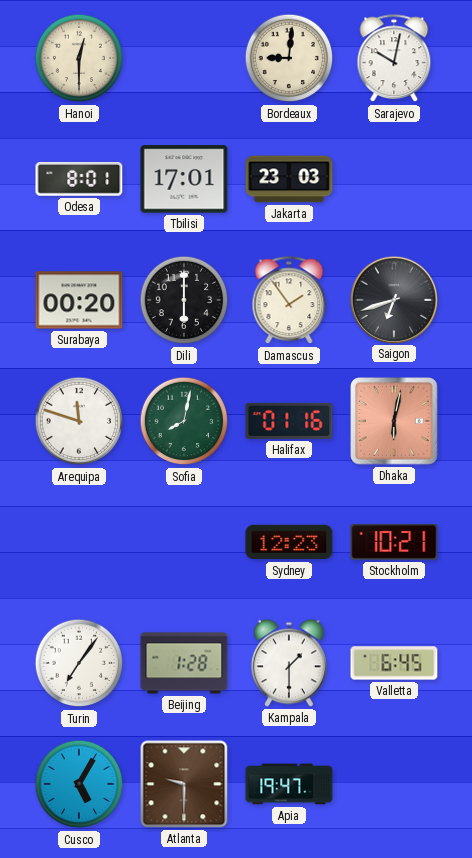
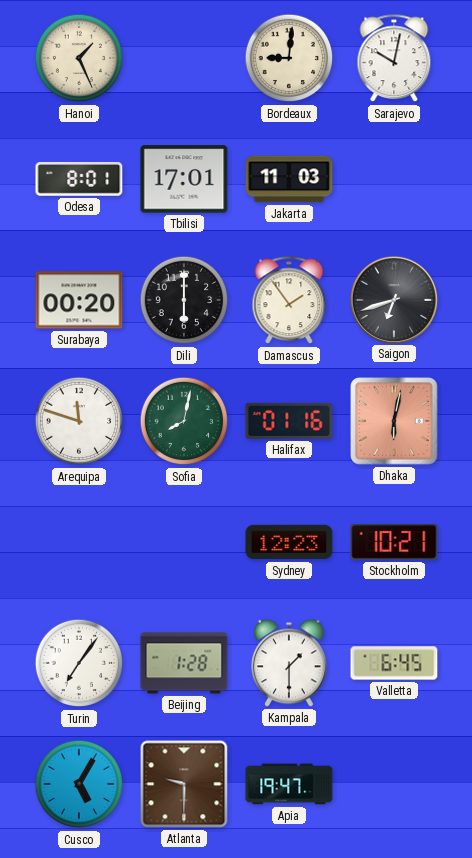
Hanoi: 12:30 -> 1:26 (79, 58)
Jakarta: 23:03 -> 11:03 (289, 179)
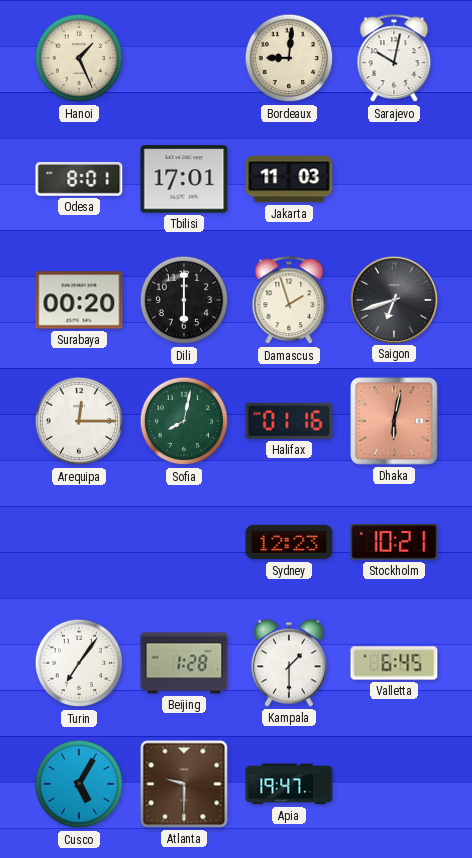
Damascus: 1:54 -> 1:57 (289, 301)
Arequipa: 11:48 -> 12:15 (79, 421)
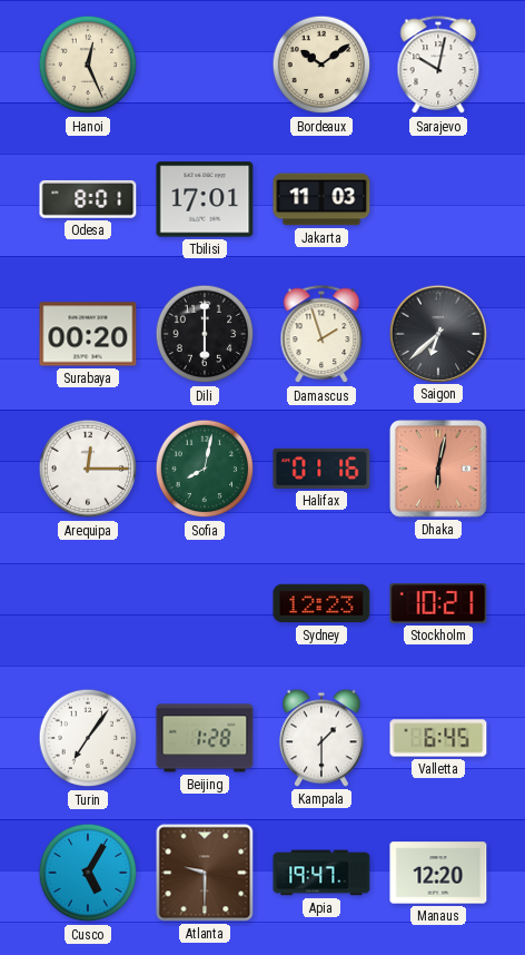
Hanoi: 1:26 -> 12:26 (88, 65)
Bordeaux: 9:01 -> 10:09 (321, 65)
Saigon: 6:42 -> 6:38 (437, 333)
Manaus: none -> 12:20 (438, 873)
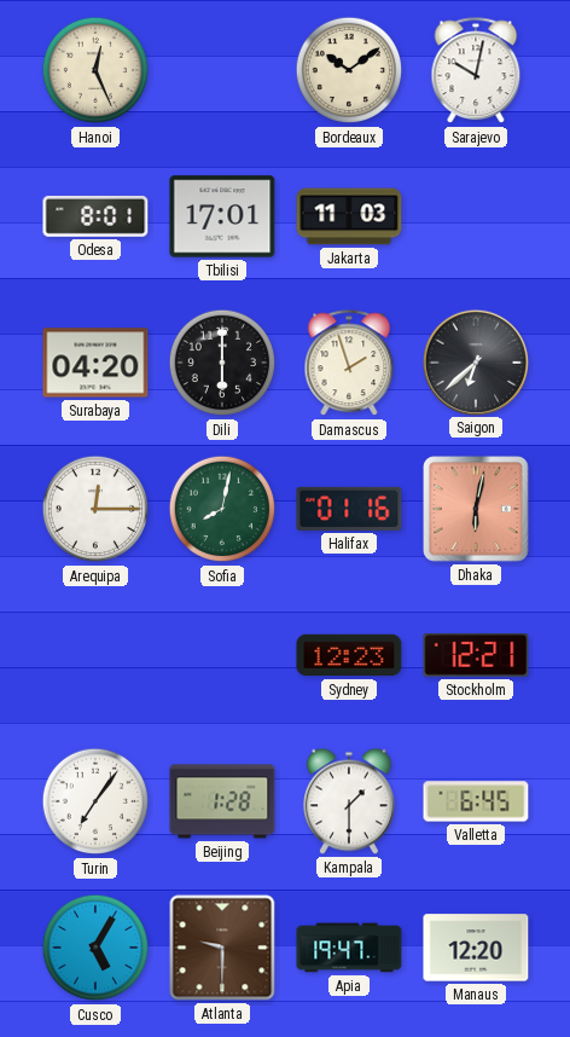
Surabaya: 00:20 -> 04:20 (95, 363)
Stockholm: 10:21 -> 12:21 (476, 655)
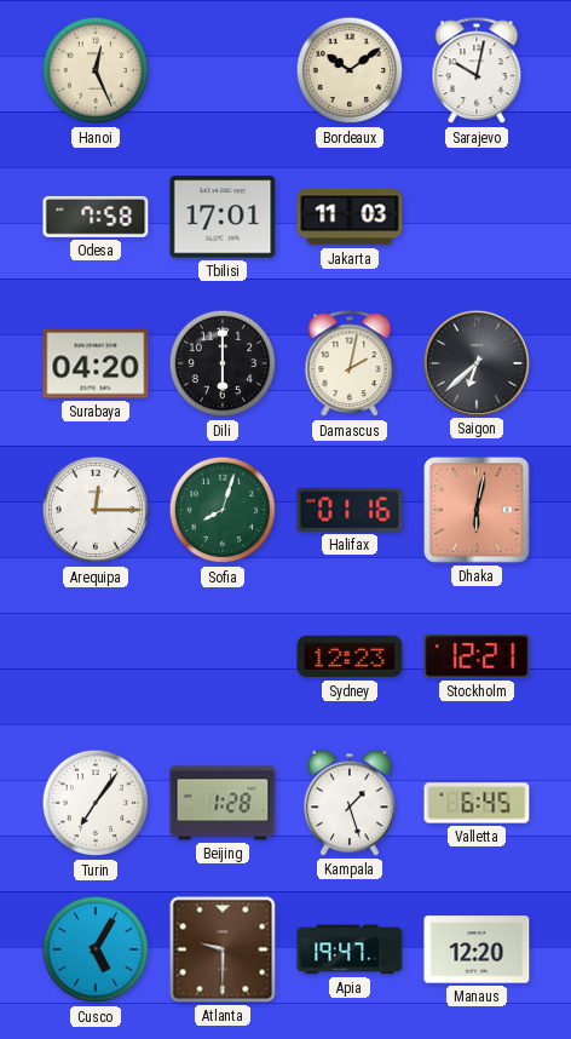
Odesa: 8:01 -> 7:58 (96, 217)
Damascus: 1:57 -> 2:02 (350, 364)
Sofia: 8:02 -> 8:03 (223, 510)
Kampala: 1:30 -> 1:27 (351, 803)
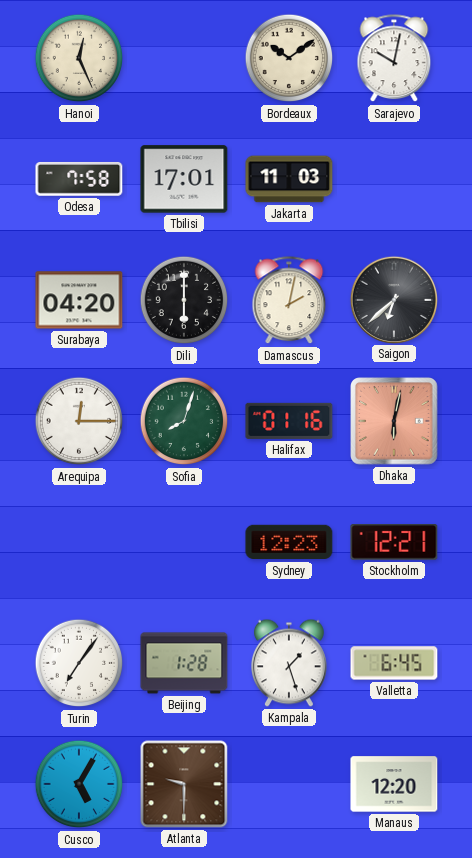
Apia: 19:47 -> none (350, 949)
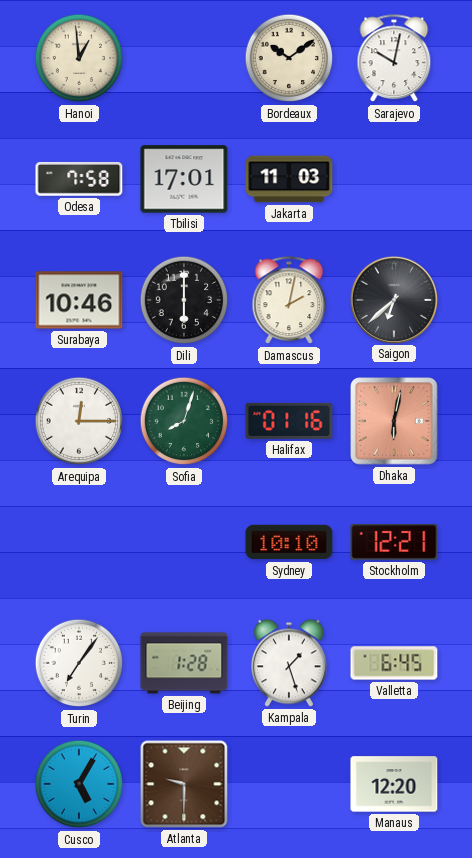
Hanoi: 12:26 -> 12:59 (79, 58)
Surabaya: 04:20 -> 10:46 (79, 300)
Sydney: 12:23 -> 10:10 (289, 542)
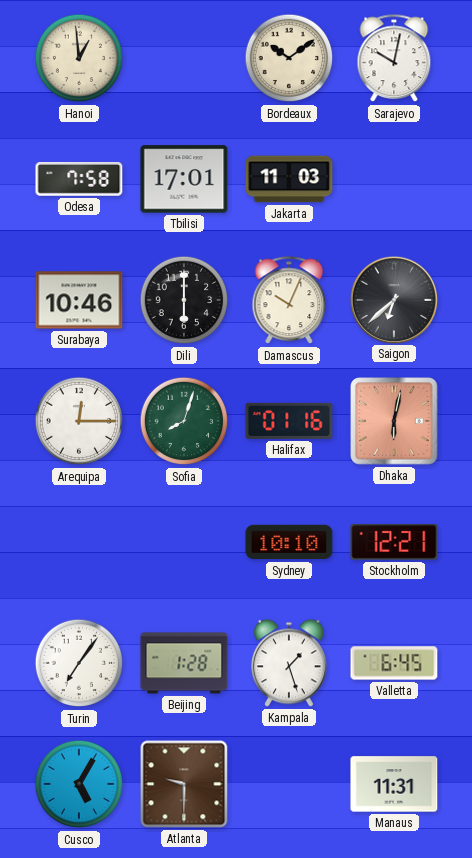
Damascus: 2:02 -> 10:04 (289, 301)
Manaus: 12:20 -> 11:31 (394, 784)
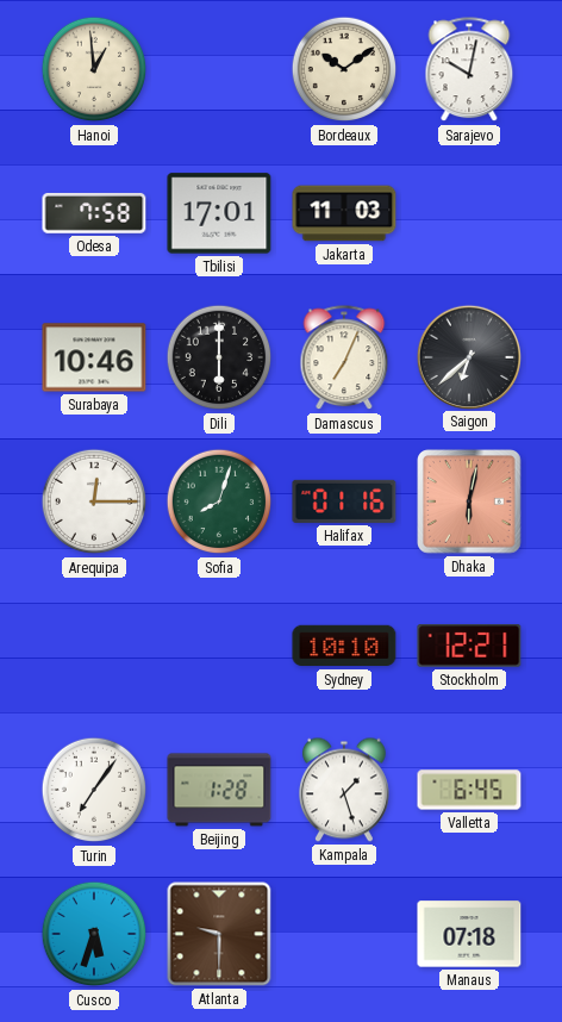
Damascus: 10:04 -> 7:04 (344, 359)
Cusco: 5:05 -> 5:33 (94, 934)
Manaus: 11:31 -> 07:18 (469, 934)
